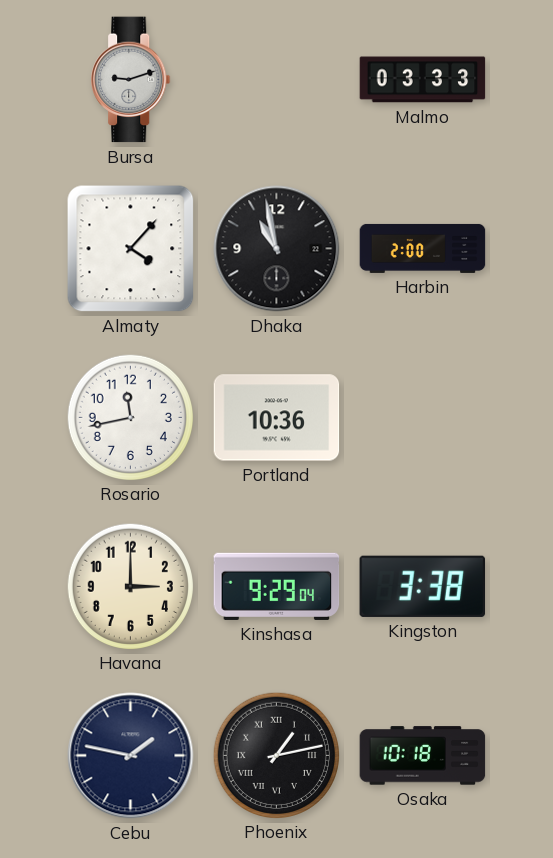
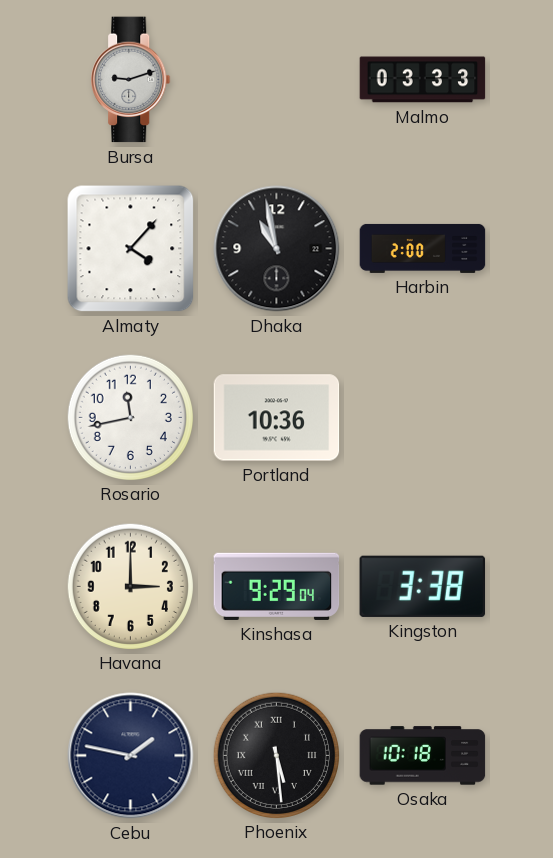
Phoenix: 1:13 -> 5:29 (276, 755)
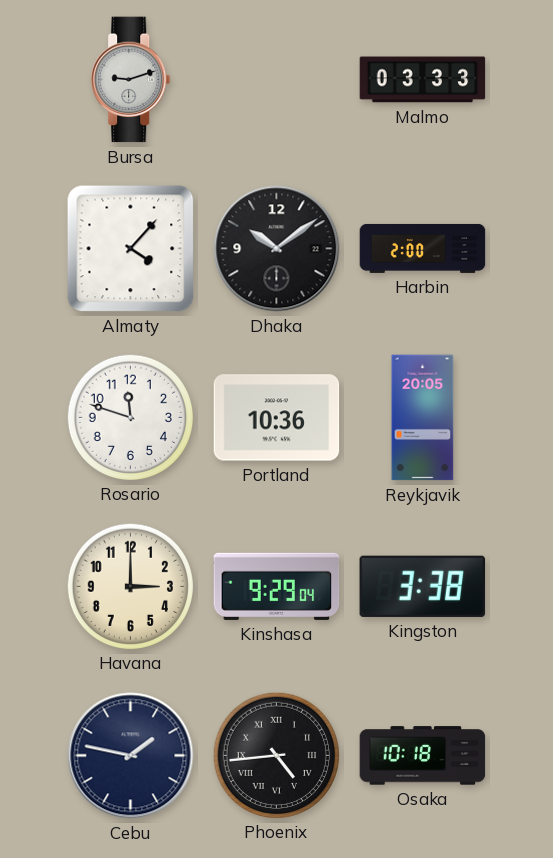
Dhaka: 10:58 -> 10:09 (277, 249)
Rosario: 11:43 -> 11:48 (130, 417)
Reykjavik: none -> 20:05 (423, 418)
Phoenix: 5:29 -> 4:44 (276, 755)
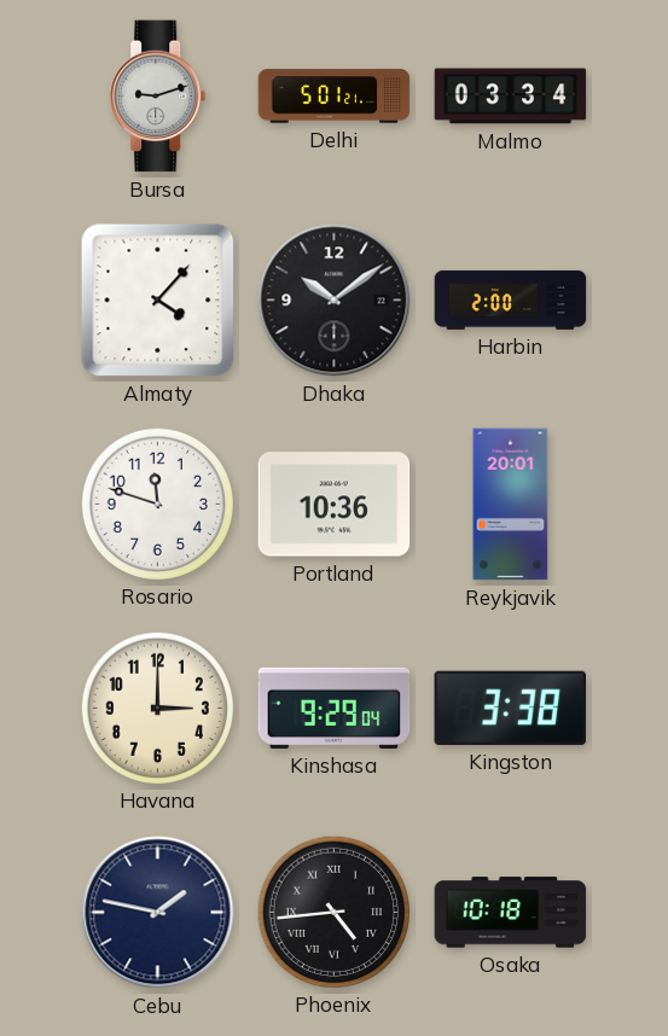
Delhi: none -> 5:01 (335, 97)
Malmo: 03:33 -> 03:34 (511, 97)
Reykjavik: 20:05 -> 20:01 (511, 505)
